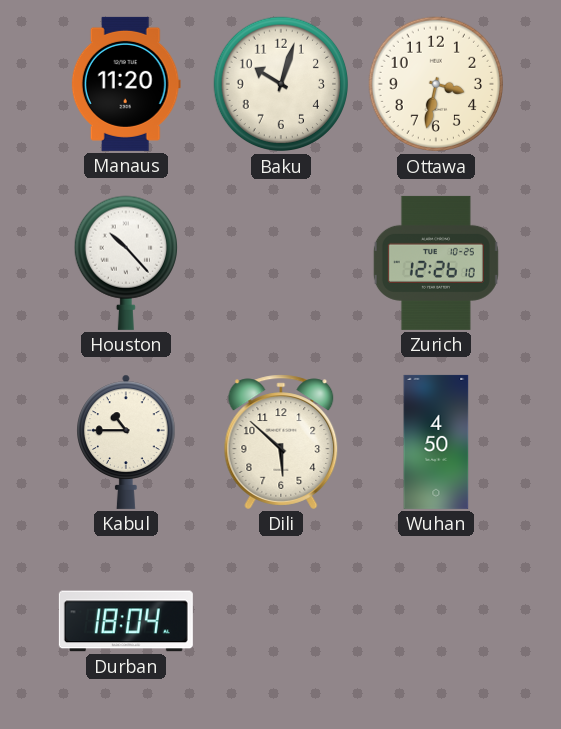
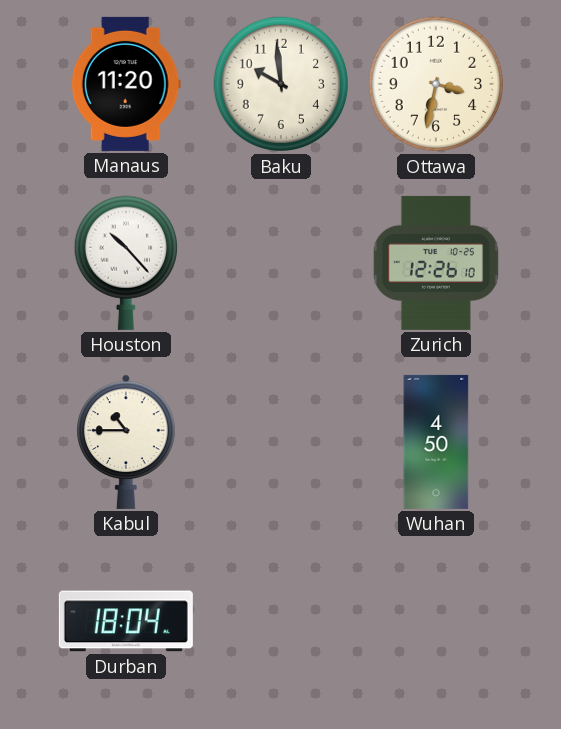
Baku: 10:03 -> 9:59 (281, 84)
Dili: 5:52 -> none (281, 442)
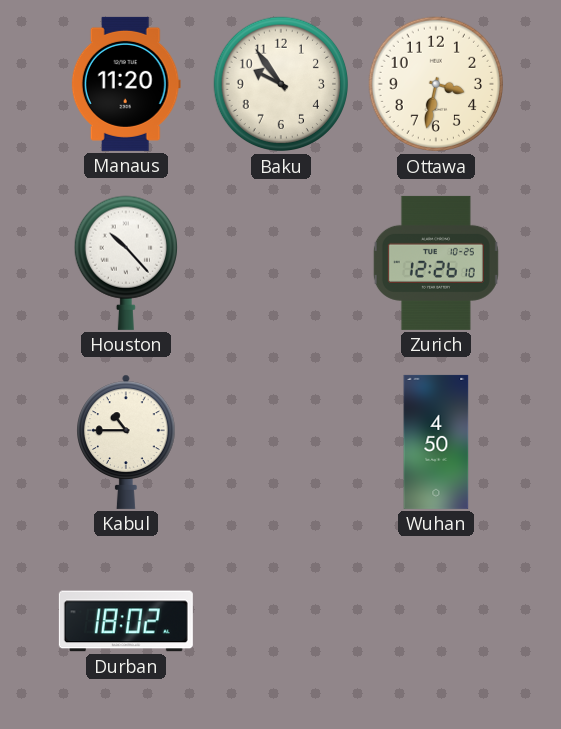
Baku: 9:59 -> 9:54 (281, 84)
Durban: 18:04 -> 18:02 (126, 621)
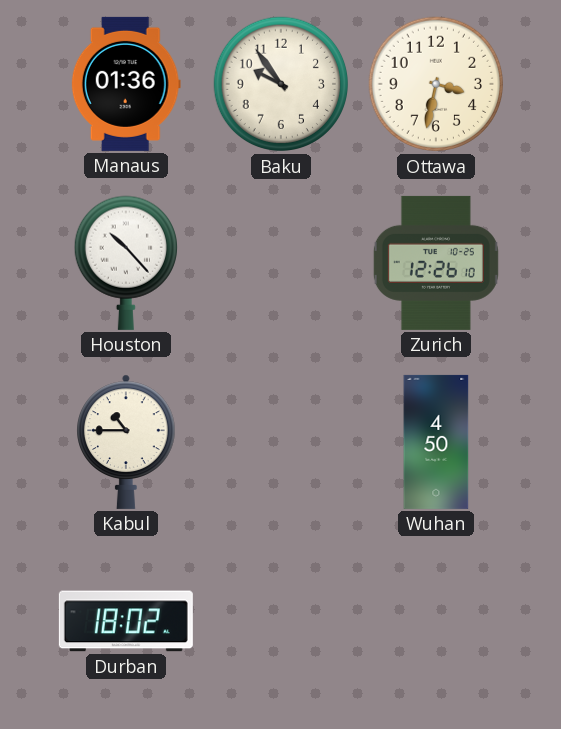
Manaus: 11:20 -> 01:36 (126, 84)
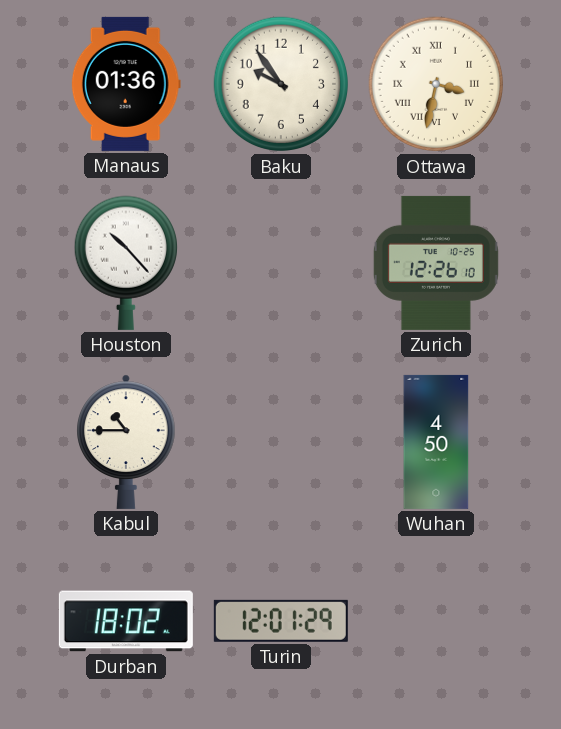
Ottawa numerals: Arabic -> Roman (436, 84)
Turin: none -> 12:01 (281, 621)
